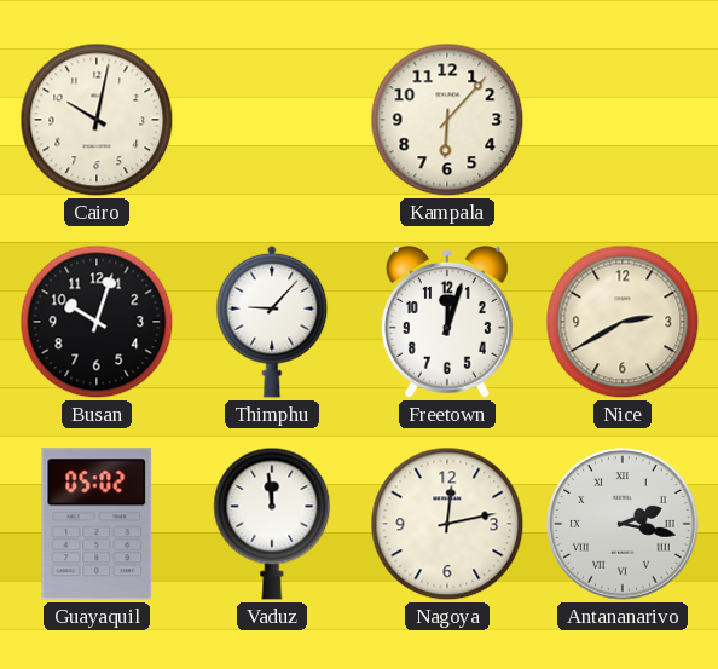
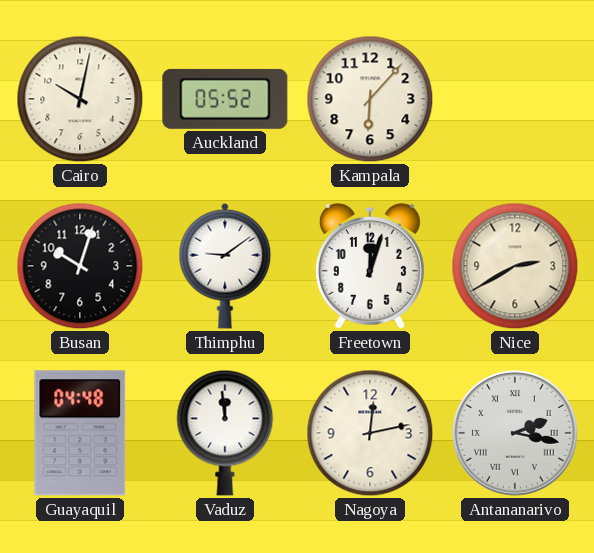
Auckland: none -> 05:52 (225, 99)
Thimphu: 9:07 -> 9:09 (225, 266)
Guayaquil: 05:02 -> 04:48 (80, 433)
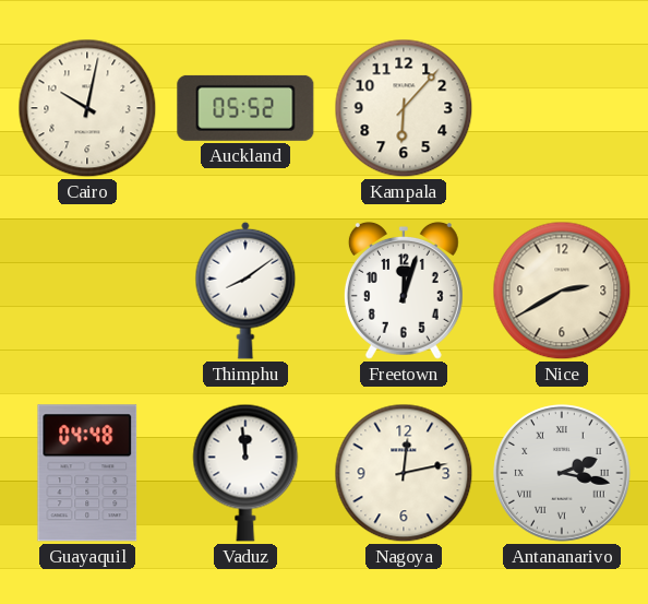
Busan: 10:03 -> none (80, 266)
Thimphu: 9:09 -> 8:09 (245, 291)
